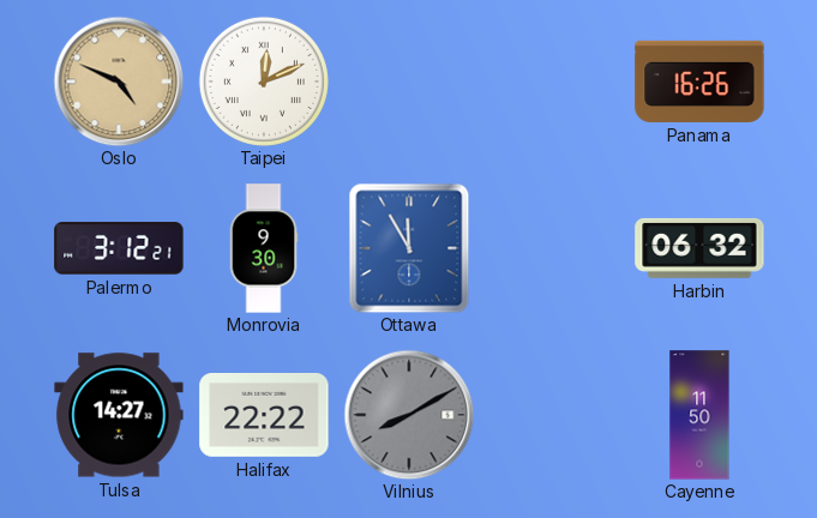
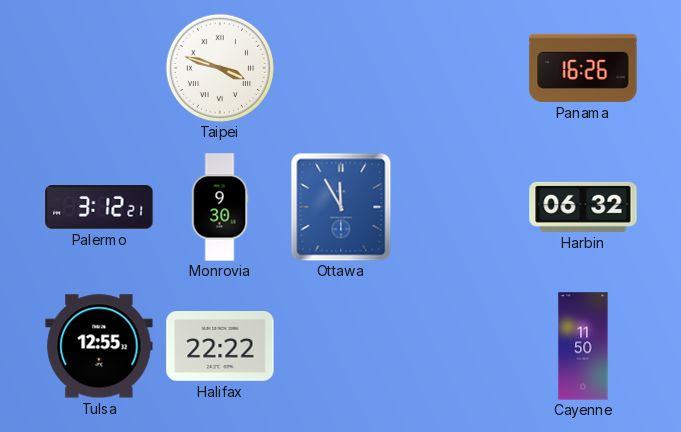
Oslo: 4:49 -> none (119, 82)
Taipei: 12:11 -> 3:48 (220, 68)
Tulsa: 14:27 -> 12:55 (99, 346)
Vilnius: 8:10 -> none (409, 415)
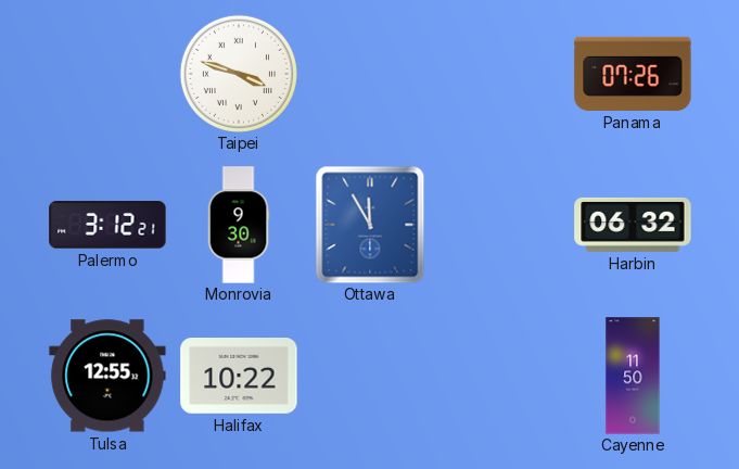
Panama: 16:26 -> 07:26 (633, 74)
Halifax: 22:22 -> 10:22 (239, 377)
